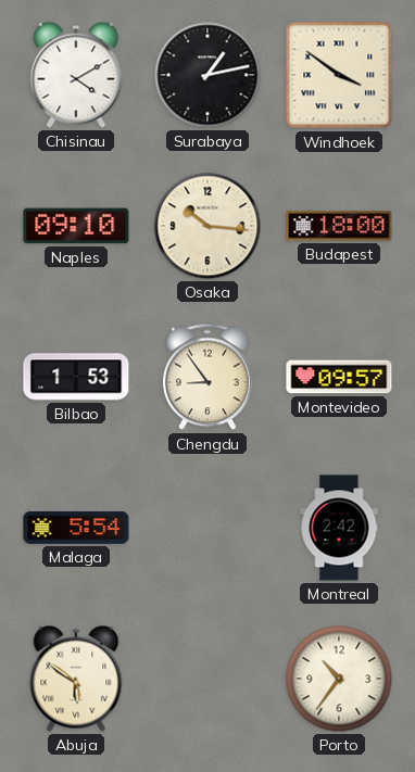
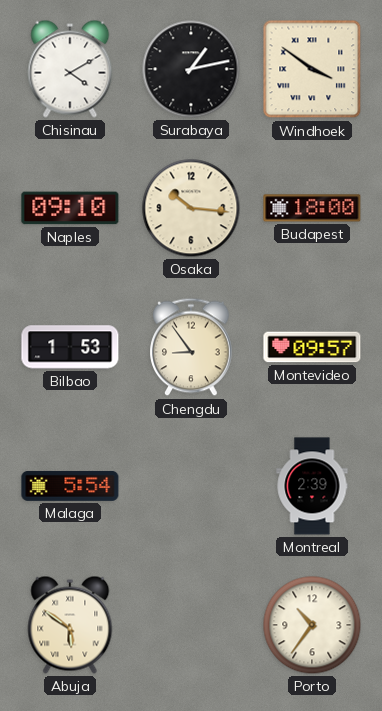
Montreal: 2:42 -> 2:39 (312, 486)
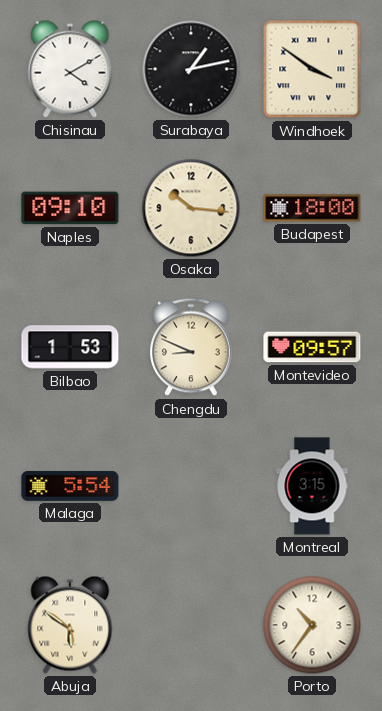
Chengdu: 8:54 -> 8:49 (191, 347)
Montreal: 2:39 -> 3:15 (312, 486)
